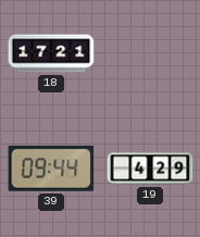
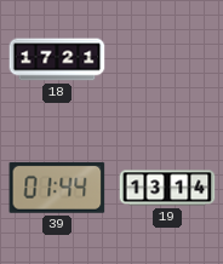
39: 09:44 -> 01:44 (57, 188)
19: 4:29 -> 13:14 (167, 188)
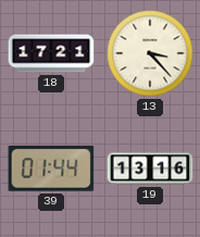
13: none -> 3:23 (150, 53)
19: 13:14 -> 13:16 (150, 169)
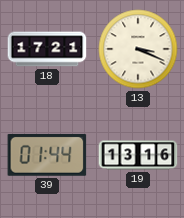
13: 3:23 -> 3:19 (138, 49)
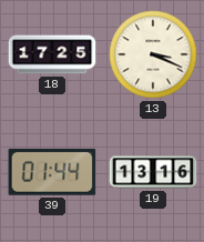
18: 17:21 -> 17:25 (52, 54)
